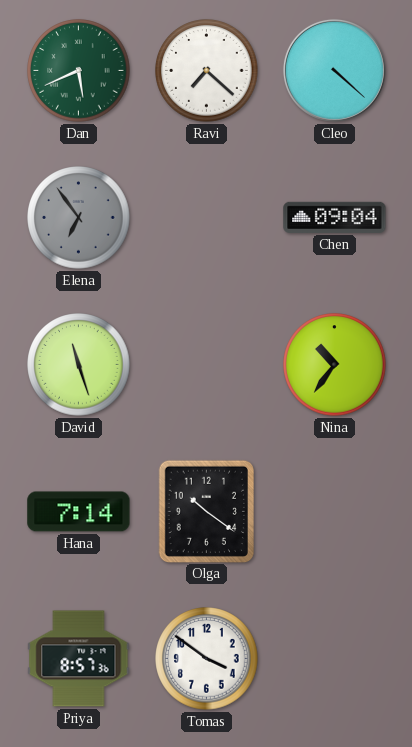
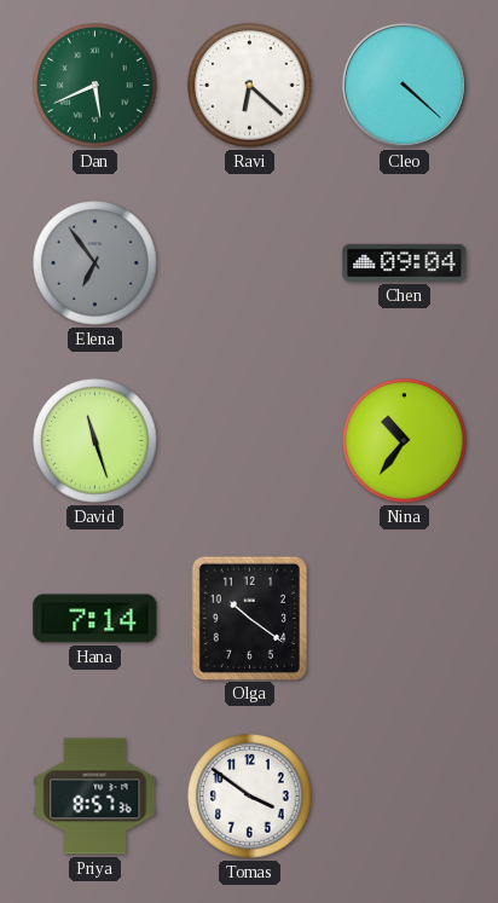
Ravi: 7:22 -> 6:22 (250, 86)
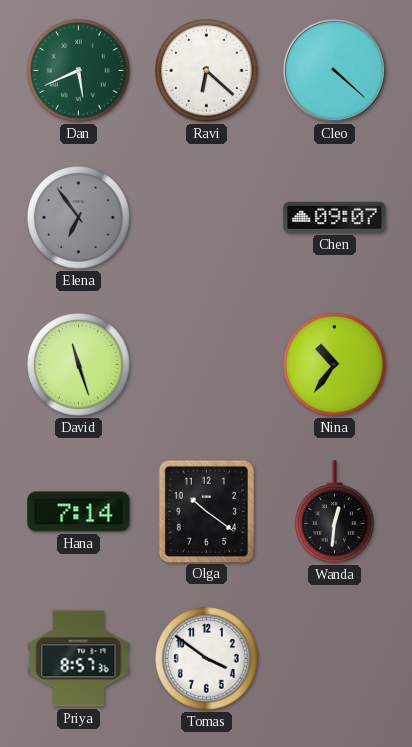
Chen: 09:04 -> 09:07 (335, 217)
Wanda: none -> 12:31 (335, 512)
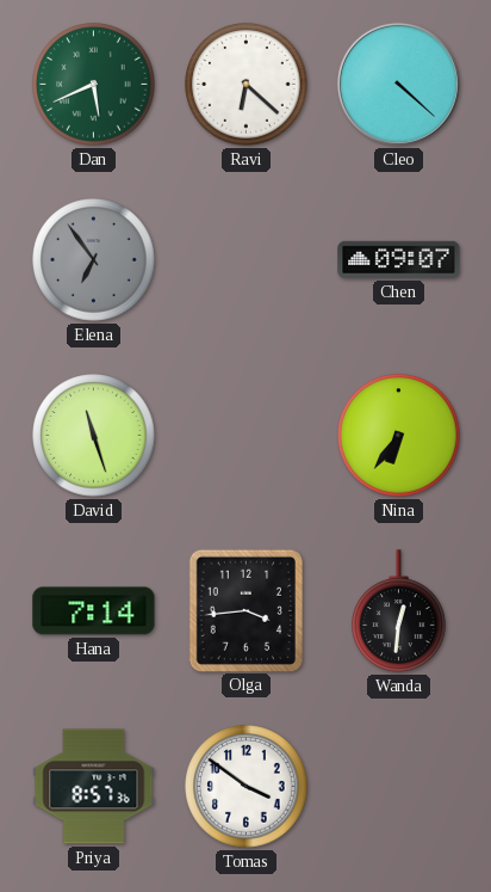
Nina: 10:36 -> 6:36 (399, 436)
Olga: 10:21 -> 3:44 (245, 610)
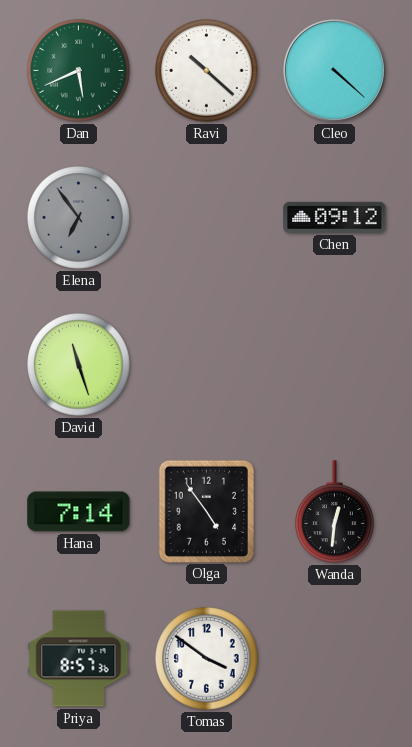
Ravi: 6:22 -> 10:22 (207, 71)
Chen: 09:07 -> 09:12 (335, 217)
Nina: 6:36 -> none (399, 436)
Olga: 3:44 -> 4:54 (206, 511)
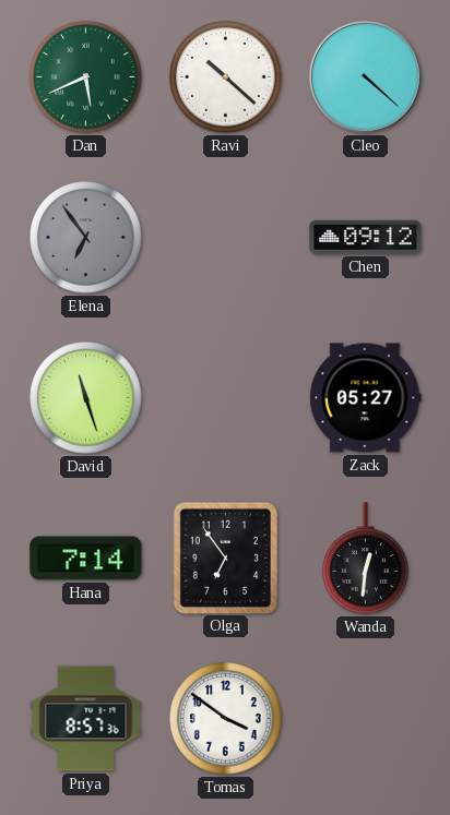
Zack: none -> 05:27 (366, 398)
Olga: 4:54 -> 6:54 (225, 558)
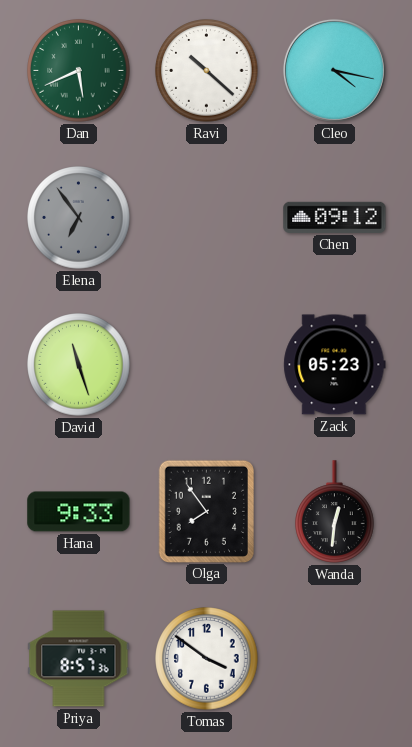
Cleo: 4:22 -> 4:17 (334, 70)
Zack: 05:27 -> 05:23 (335, 365)
Hana: 7:14 -> 9:33 (79, 512)
Olga: 6:54 -> 7:54 (206, 511)
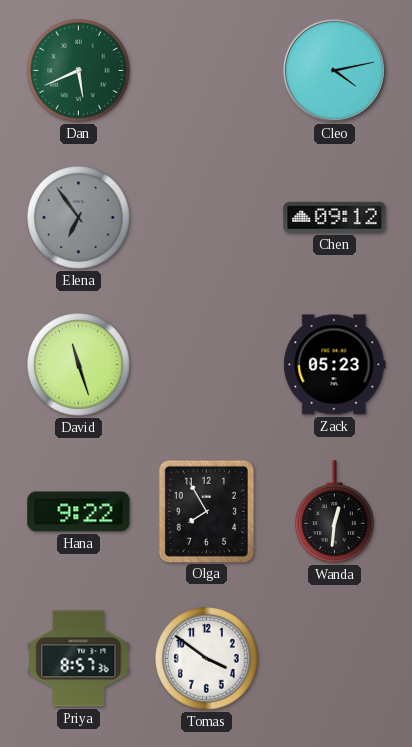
Ravi: 10:22 -> none (207, 71)
Cleo: 4:17 -> 4:13 (334, 70)
Hana: 9:33 -> 9:22 (79, 512)
Olga: 7:54 -> 7:55 (206, 511)
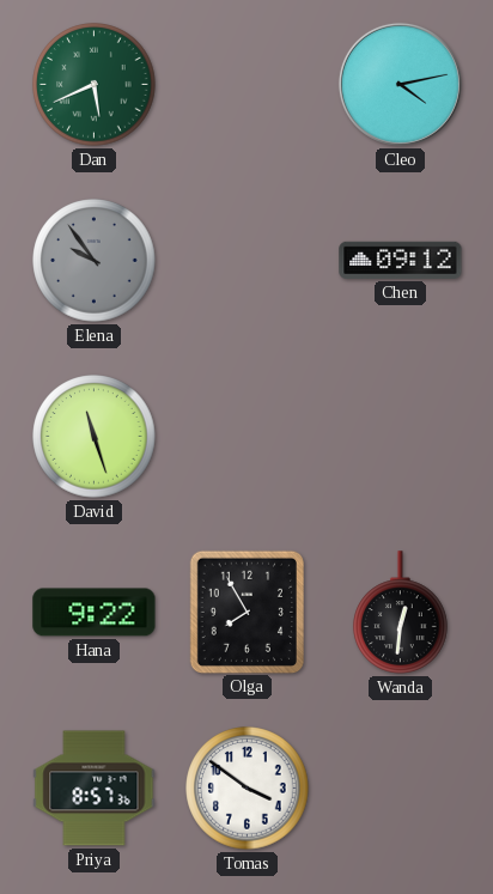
Elena: 6:54 -> 9:54 (95, 261)
Zack: 05:23 -> none (335, 365)
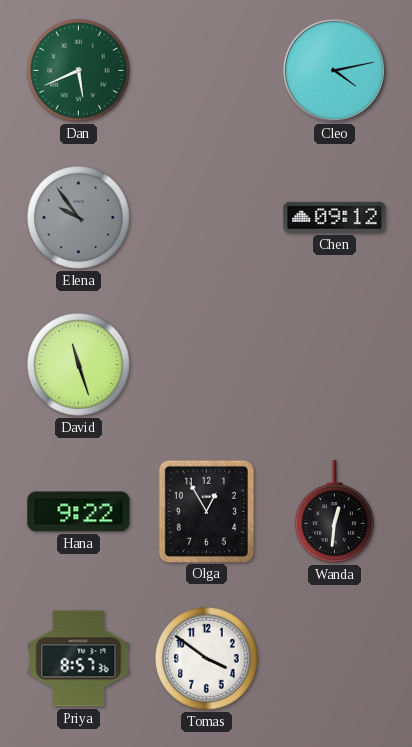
Olga: 7:55 -> 12:55 (206, 511)
